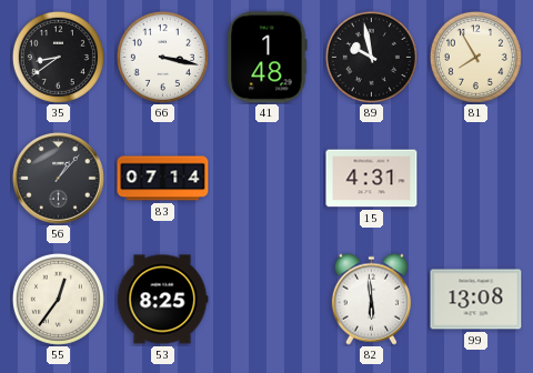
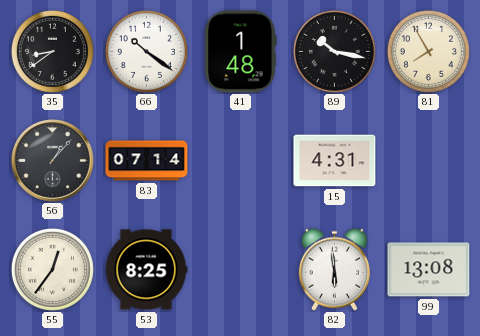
66: 3:17 -> 10:21 (146, 51)
89: 9:58 -> 10:17 (334, 51)
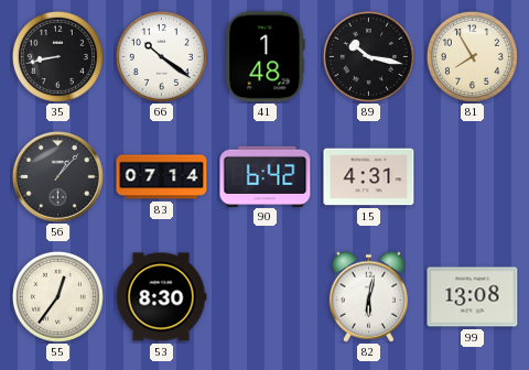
35: 8:39 -> 8:43 (57, 56)
90: none -> 6:42 (266, 176)
53: 8:25 -> 8:30 (161, 297)
82: 5:59 -> 6:02 (368, 296)
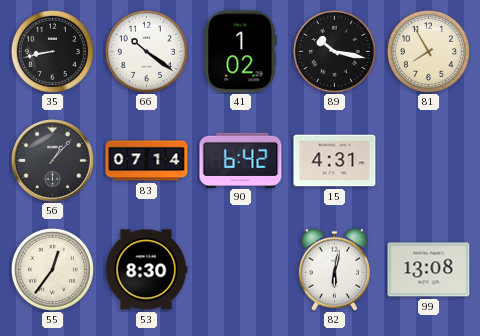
41: 1:48 -> 1:02 (241, 52)
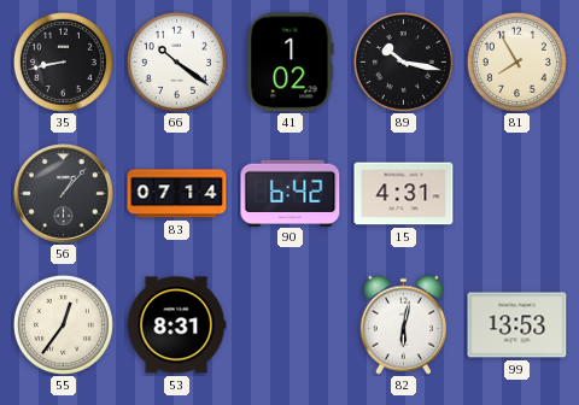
53: 8:30 -> 8:31 (176, 325)
99: 13:08 -> 13:53 (517, 325)
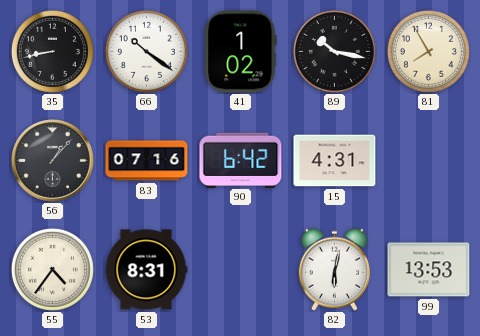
83: 07:14 -> 07:16 (147, 161)
55: 12:36 -> 4:36 (52, 269)
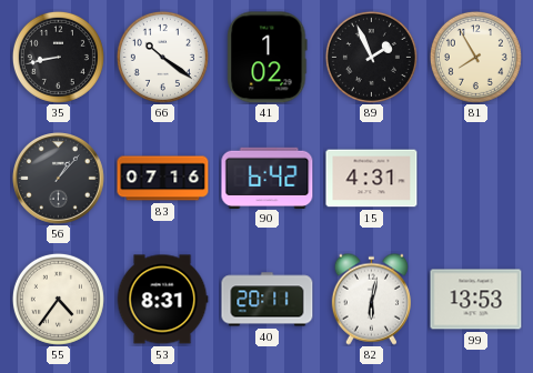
89: 10:17 -> 1:56 (371, 57)
40: none -> 20:11 (268, 300)
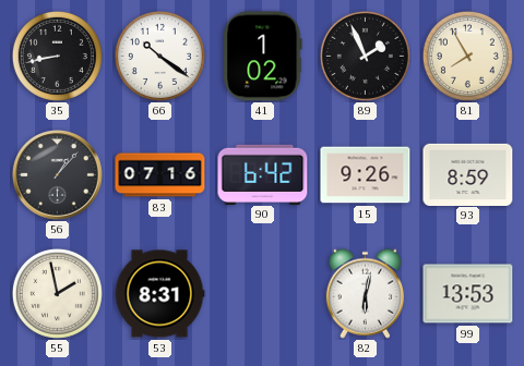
15: 4:31 -> 9:26 (366, 175)
93: none -> 8:59 (468, 174)
55: 4:36 -> 1:58 (57, 293)
40: 20:11 -> none (268, 300)
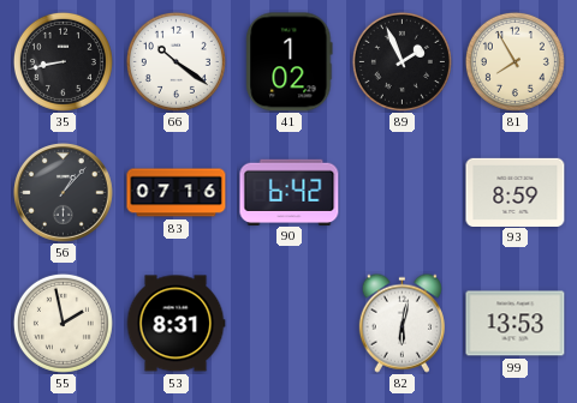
15: 9:26 -> none (366, 175)
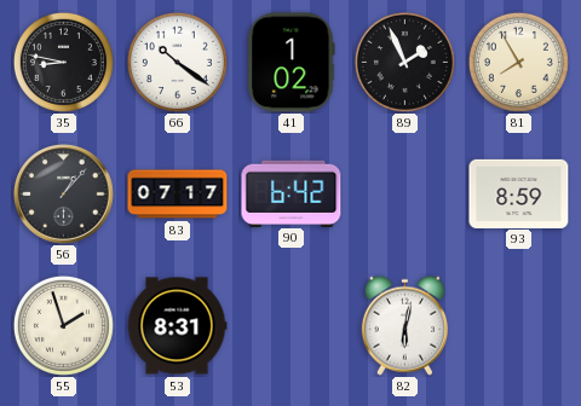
35: 8:43 -> 8:47 (63, 62)
83: 07:16 -> 07:17 (178, 195)
55: 1:58 -> 1:57 (63, 325)
99: 13:53 -> none (516, 324)
